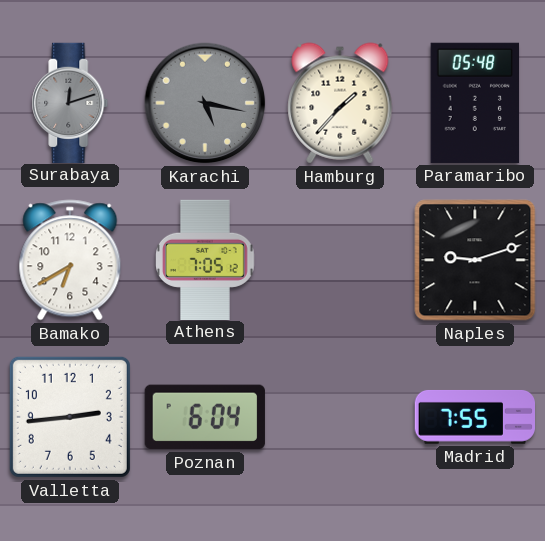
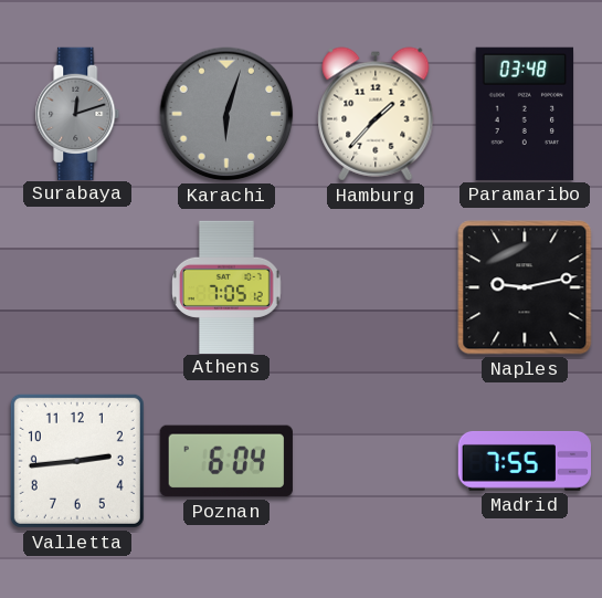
Karachi: 5:17 -> 6:03 (226, 114)
Paramaribo: 05:48 -> 03:48 (525, 114)
Bamako: 6:40 -> none (70, 260)
Naples: 9:12 -> 9:13 (525, 287)
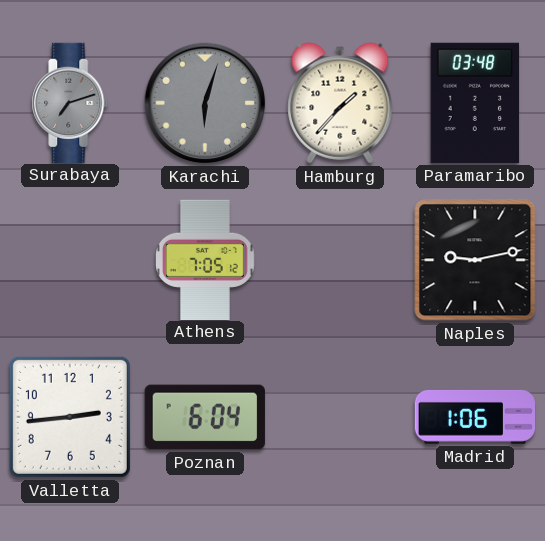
Surabaya: 12:12 -> 7:12 (70, 102)
Madrid: 7:55 -> 1:06 (474, 417)
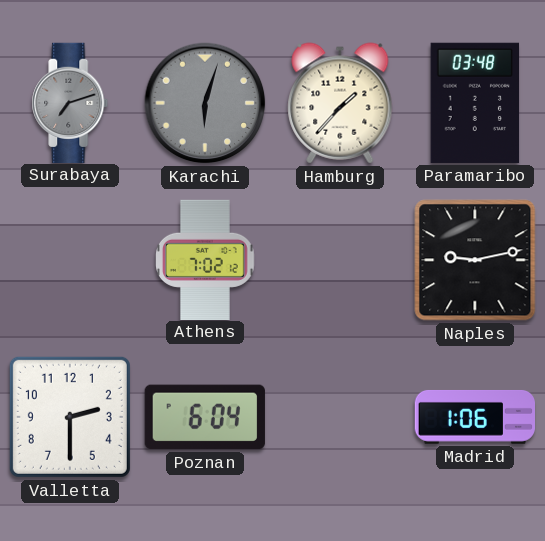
Athens: 7:05 -> 7:02 (206, 259)
Valletta: 2:44 -> 2:30 (70, 417)
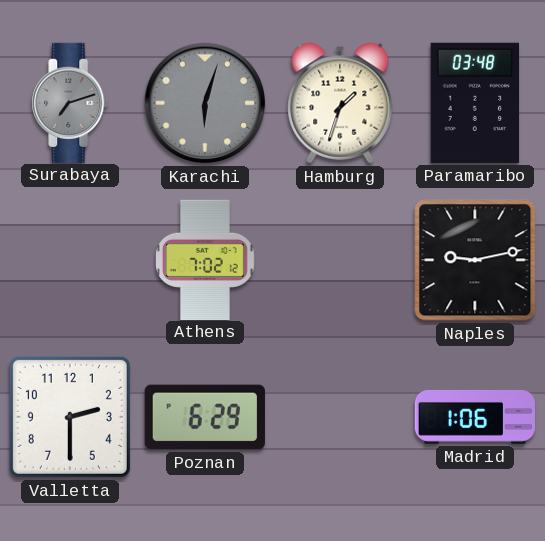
Hamburg: 1:37 -> 1:33 (340, 103)
Poznan: 6:04 -> 6:29 (205, 417)
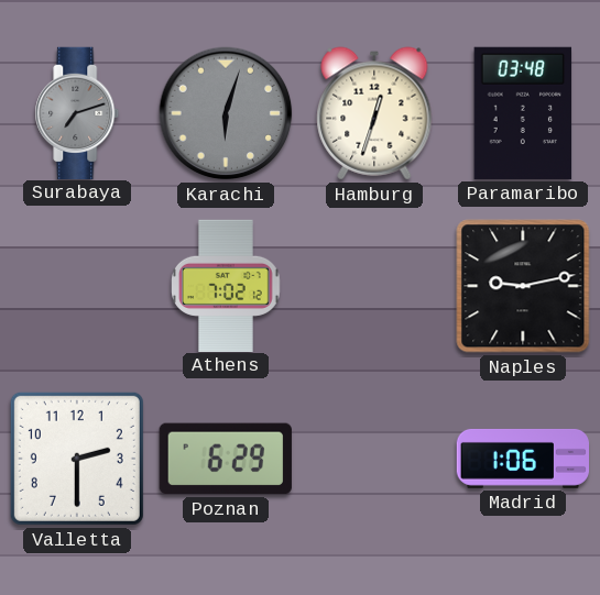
Hamburg: 1:33 -> 12:33 (374, 113)
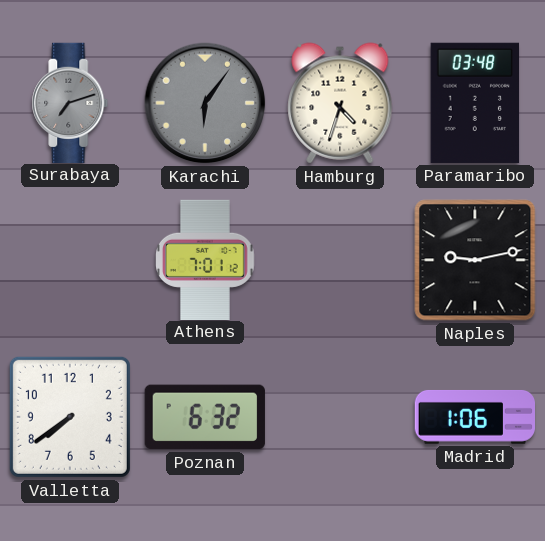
Karachi: 6:03 -> 6:06 (205, 103)
Hamburg: 12:33 -> 4:33 (340, 103)
Athens: 7:02 -> 7:01 (206, 259)
Valletta: 2:30 -> 7:39 (70, 417)
Poznan: 6:29 -> 6:32 (205, 417)
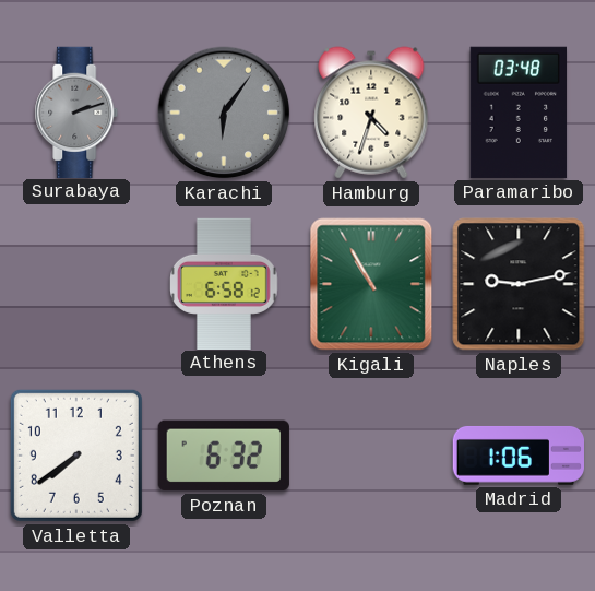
Surabaya: 7:12 -> 2:12 (76, 111)
Athens: 7:01 -> 6:58 (225, 283)
Kigali: none -> 10:55 (371, 284)
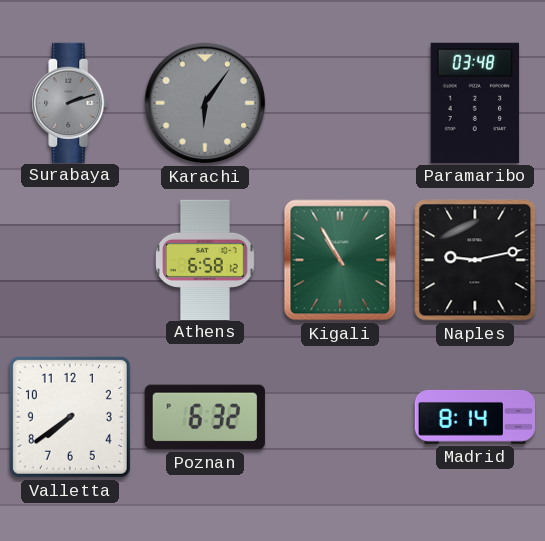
Hamburg: 4:33 -> none (371, 113)
Madrid: 1:06 -> 8:14 (474, 417)
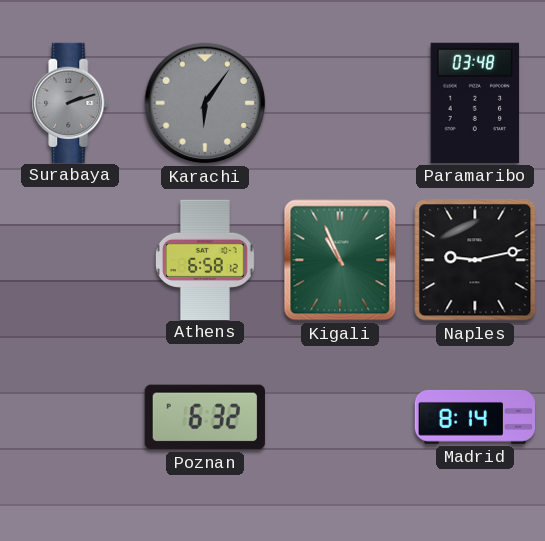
Kigali: 10:55 -> 10:56 (340, 260)
Valletta: 7:39 -> none (70, 417)
